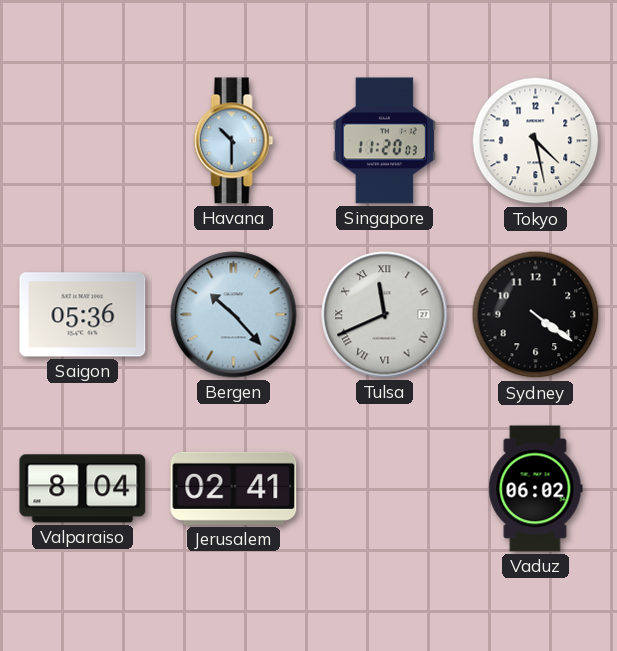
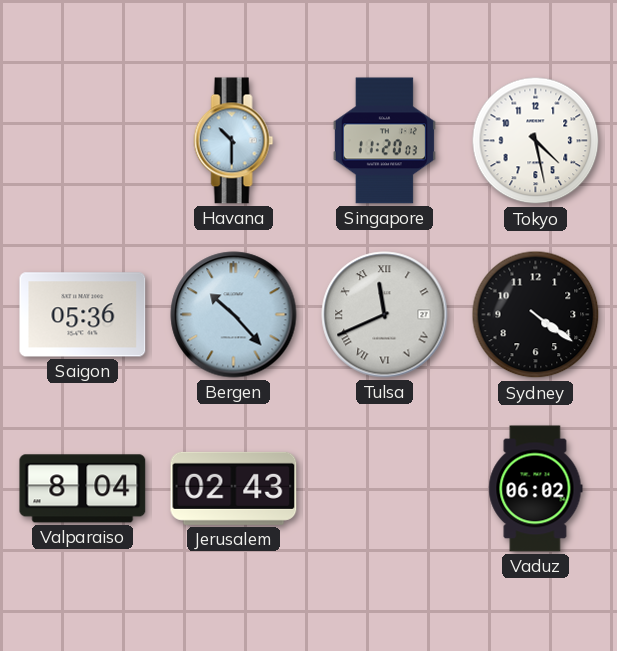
Jerusalem: 02:41 -> 02:43 (234, 488)
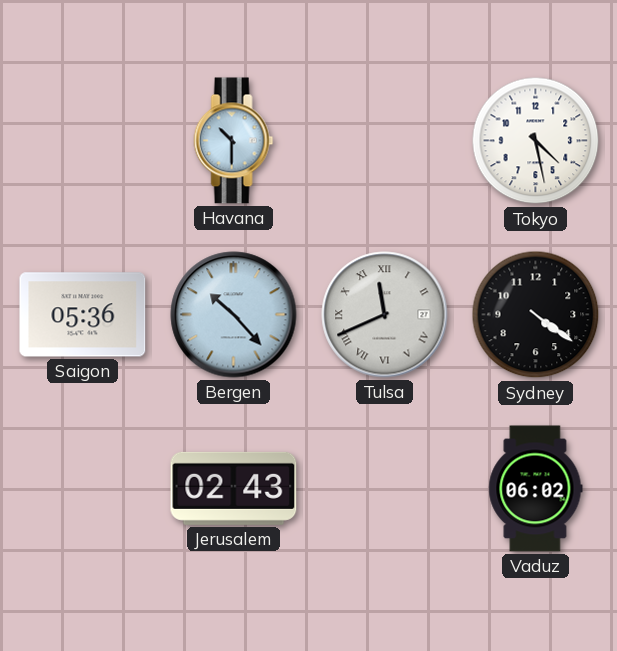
Singapore: 11:20 -> none (384, 141)
Valparaiso: 8:04 -> none (83, 489)
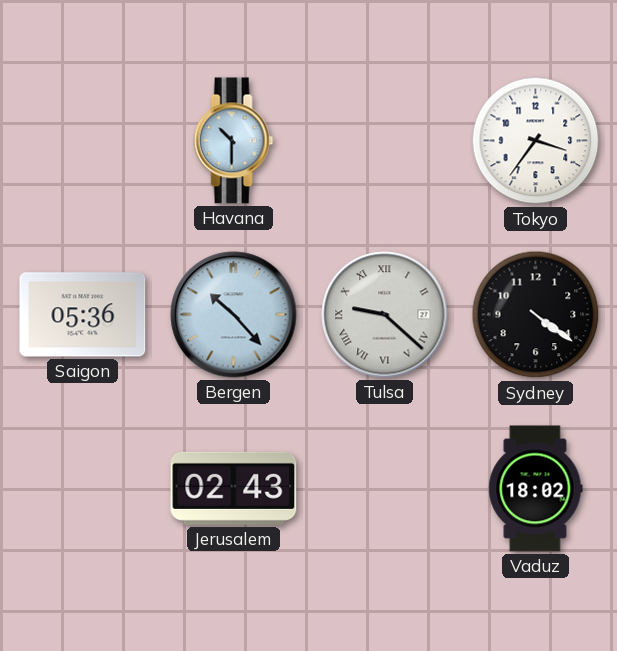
Tokyo: 4:28 -> 3:36 (536, 141)
Tulsa: 11:41 -> 9:22 (385, 315)
Vaduz: 06:02 -> 18:02 (536, 489)
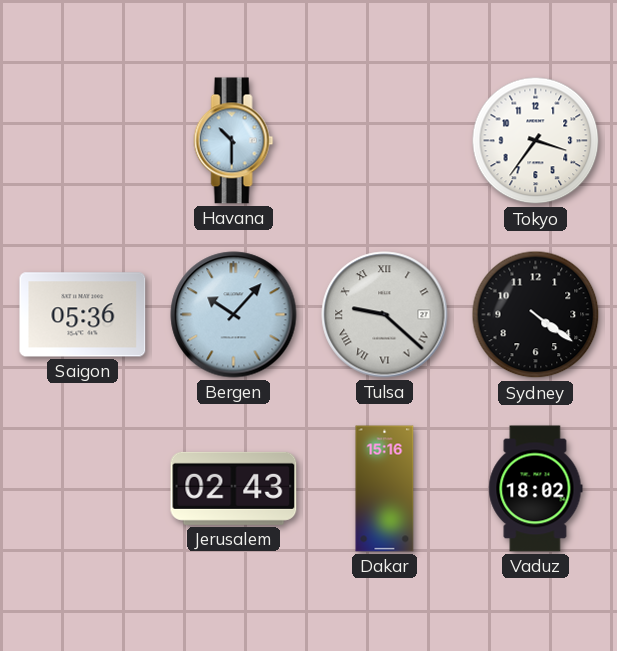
Bergen: 10:23 -> 10:07 (234, 315)
Dakar: none -> 15:16 (385, 489)
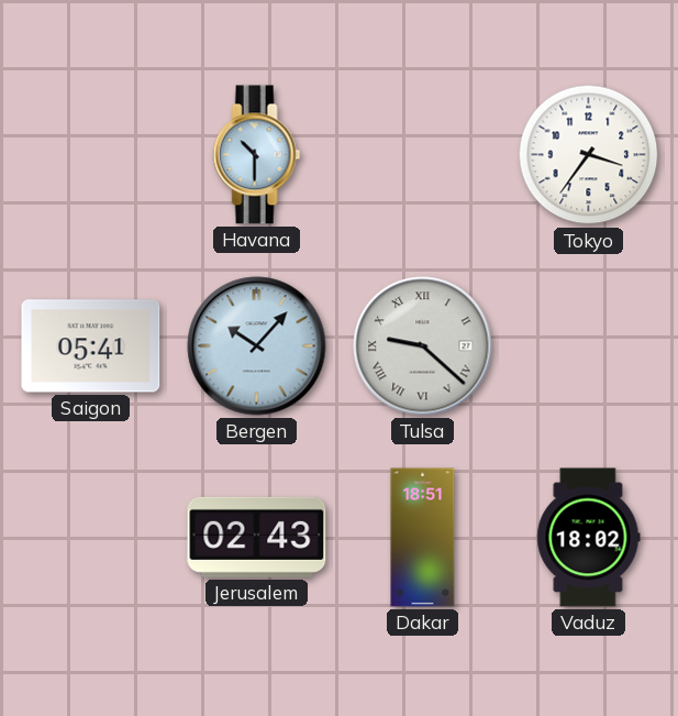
Saigon: 05:36 -> 05:41 (91, 346)
Sydney: 4:21 -> none (536, 315)
Dakar: 15:16 -> 18:51 (423, 538)
